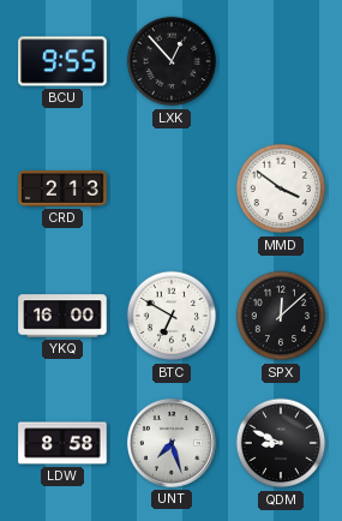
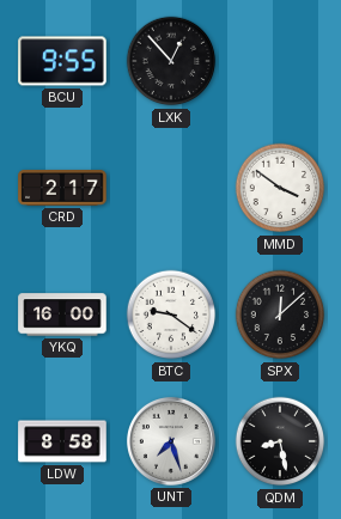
CRD: 2:13 -> 2:17 (62, 189)
BTC: 6:50 -> 9:21 (171, 315)
QDM: 8:49 -> 8:28 (280, 441)
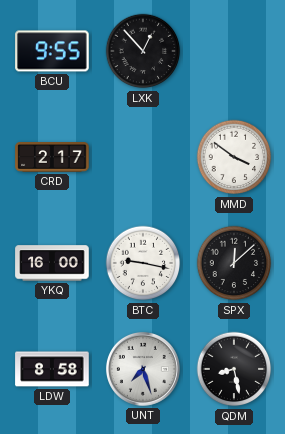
BTC: 9:21 -> 9:17 (143, 263)
